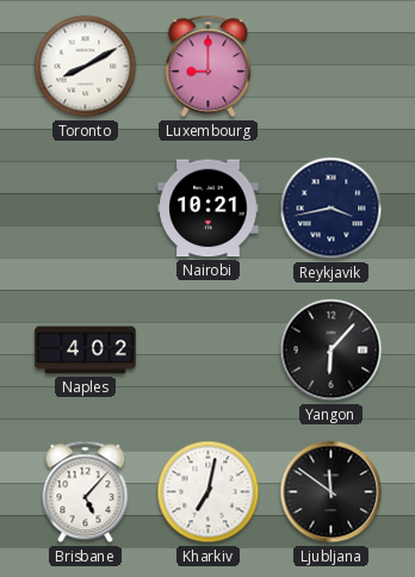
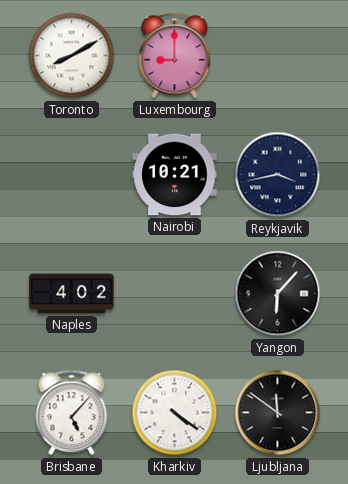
Kharkiv: 7:02 -> 4:21 (175, 413)
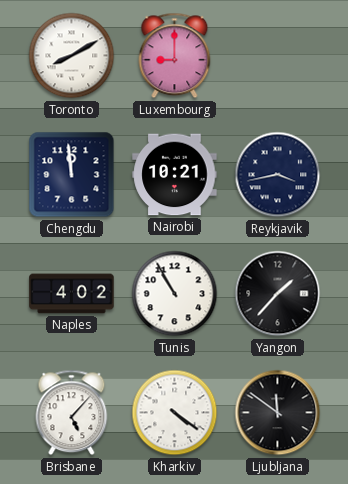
Chengdu: none -> 11:59 (72, 175)
Tunis: none -> 10:55 (175, 294)
Yangon: 6:07 -> 1:37 (278, 294)
